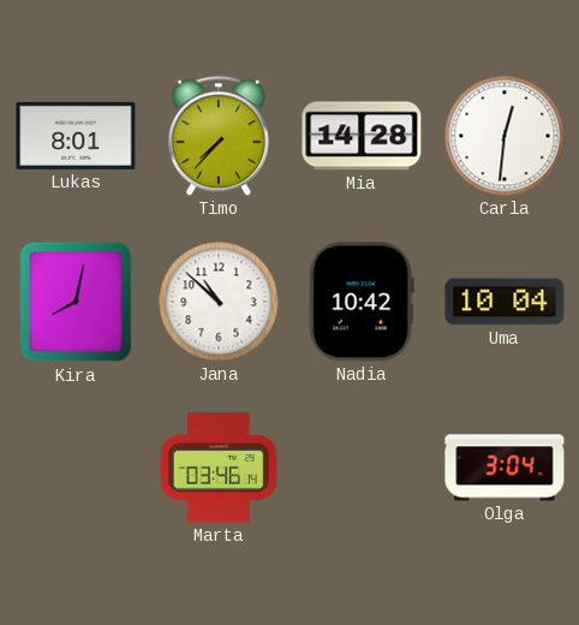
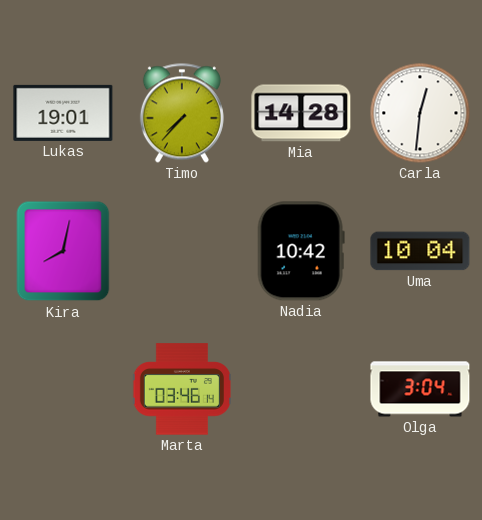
Lukas: 8:01 -> 19:01 (63, 113)
Jana: 10:52 -> none (219, 302)
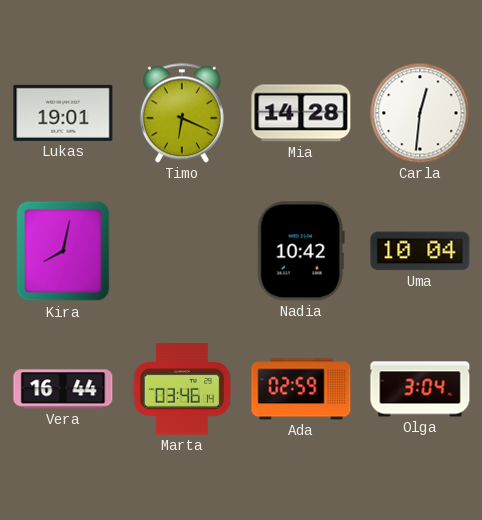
Timo: 7:37 -> 6:19 (182, 113)
Vera: none -> 16:44 (63, 389)
Ada: none -> 02:59 (301, 389)
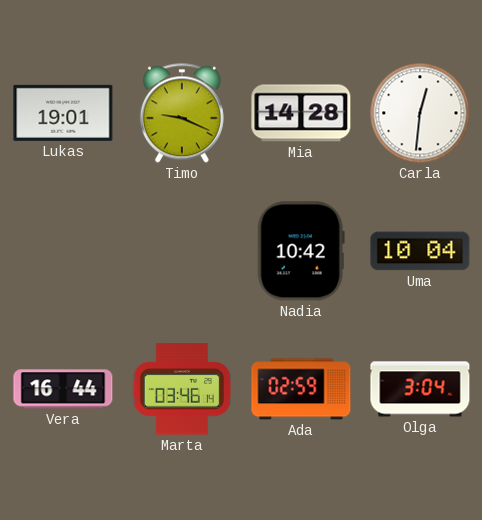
Timo: 6:19 -> 9:19 (182, 113)
Kira: 8:02 -> none (63, 251)
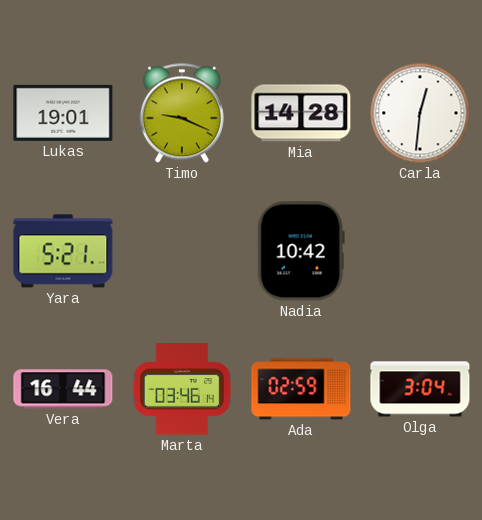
Yara: none -> 5:21 (63, 251)
Uma: 10:04 -> none (420, 251)
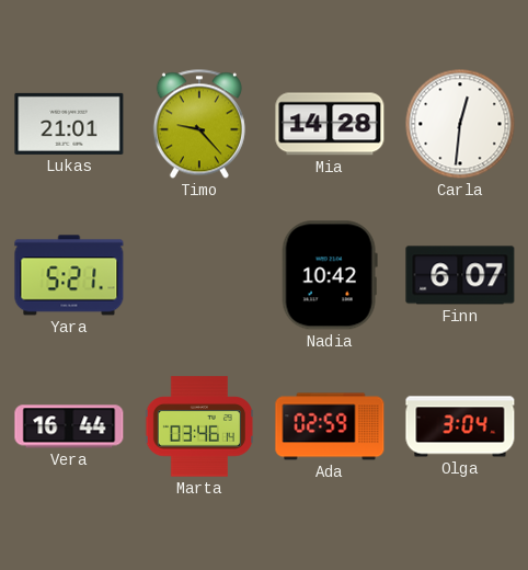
Lukas: 19:01 -> 21:01 (69, 124)
Timo: 9:19 -> 9:23 (199, 124)
Finn: none -> 6:07 (460, 275)
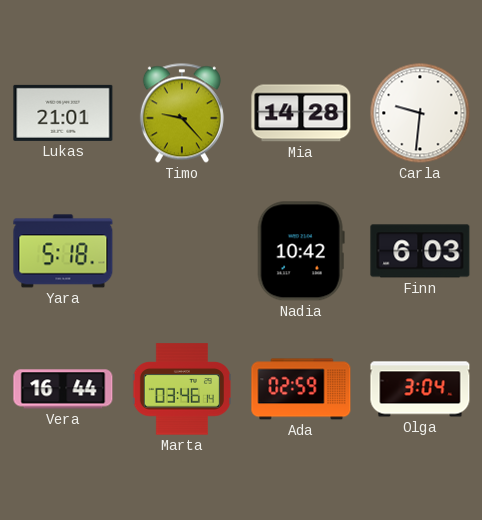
Carla: 12:31 -> 9:31 (420, 113)
Yara: 5:21 -> 5:18 (63, 251)
Finn: 6:07 -> 6:03 (420, 251)
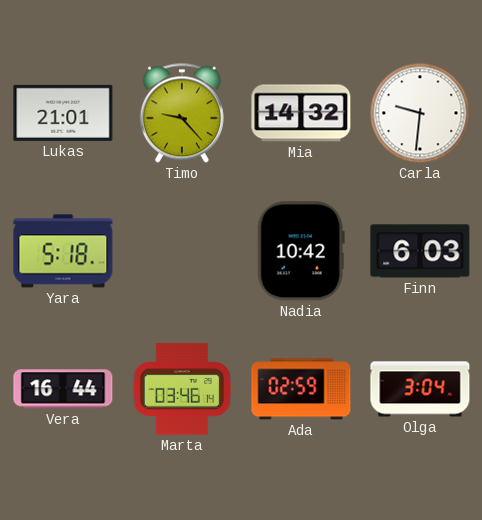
Mia: 14:28 -> 14:32 (301, 113)
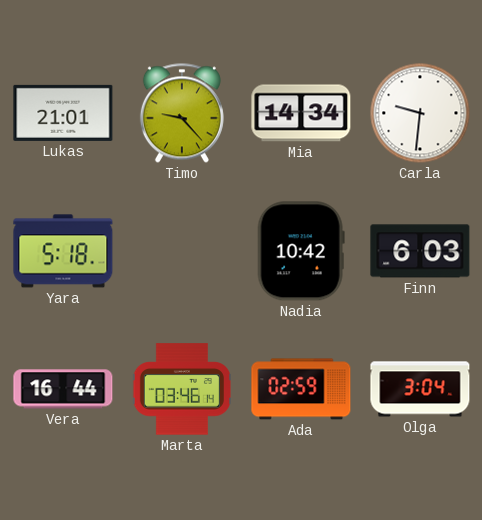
Mia: 14:32 -> 14:34 (301, 113)
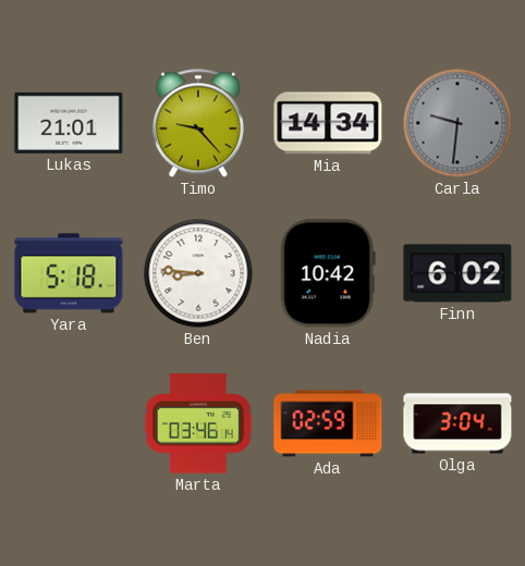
Carla dial: white -> grey (457, 123)
Ben: none -> 8:46 (198, 273)
Finn: 6:03 -> 6:02 (457, 273)
Vera: 16:44 -> none (63, 389)
